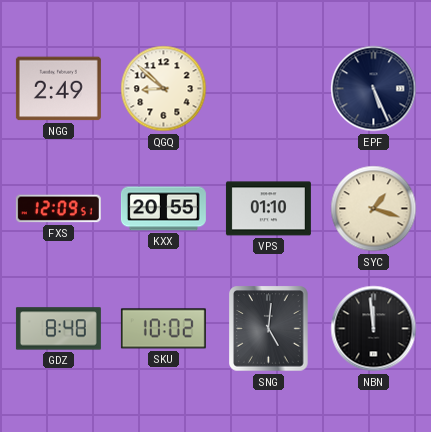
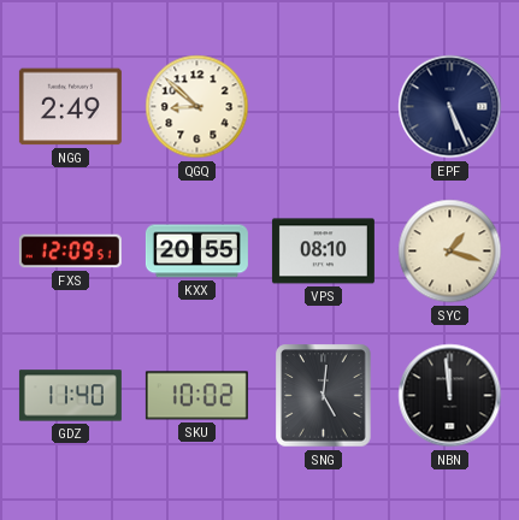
VPS: 01:10 -> 08:10 (323, 252)
GDZ: 8:48 -> 11:40 (70, 396)
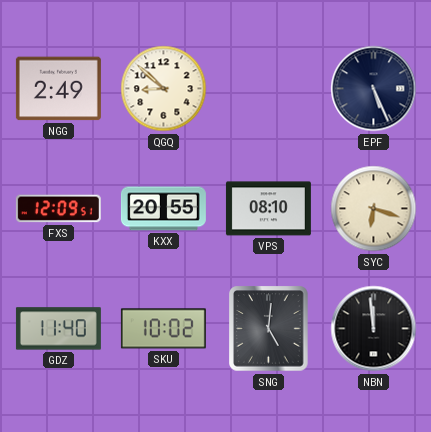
SYC: 1:18 -> 6:18 (374, 209)
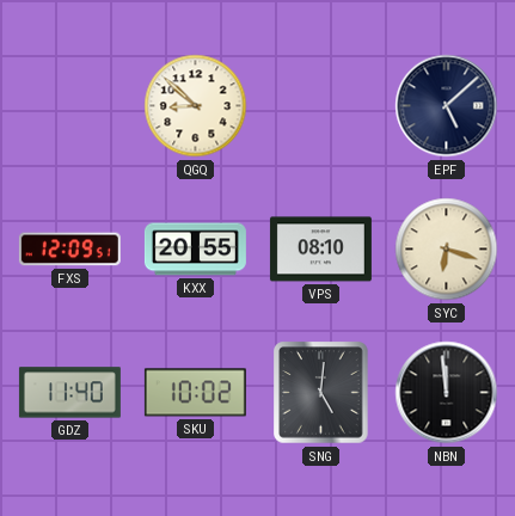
NGG: 2:49 -> none (58, 89)
EPF: 5:26 -> 5:08 (447, 106)
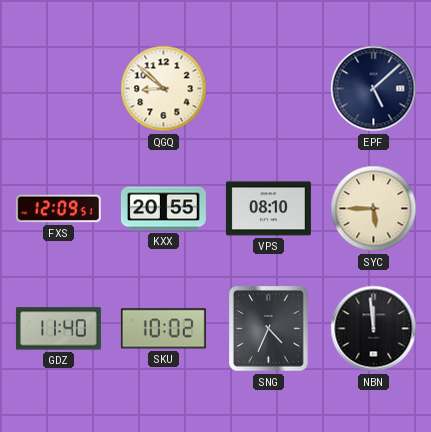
SYC: 6:18 -> 5:45 (374, 209)
SNG: 5:01 -> 4:34 (269, 329)
